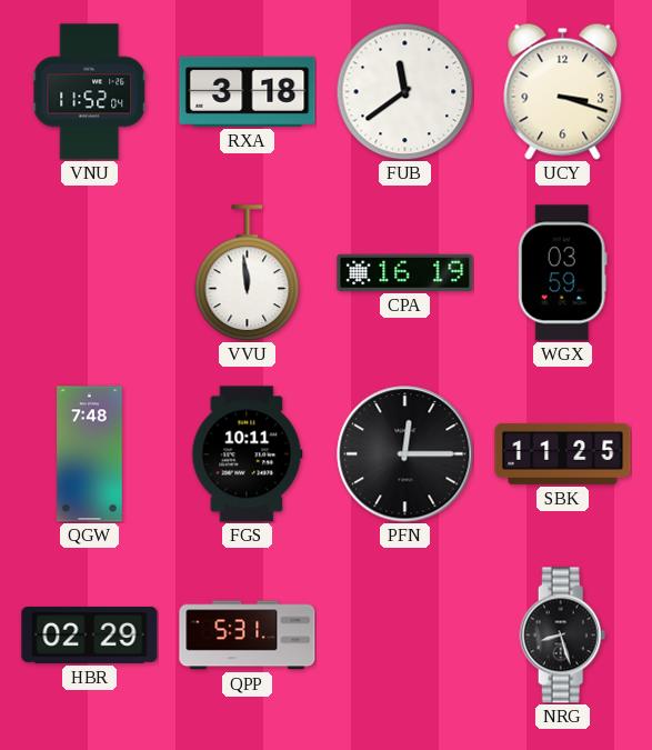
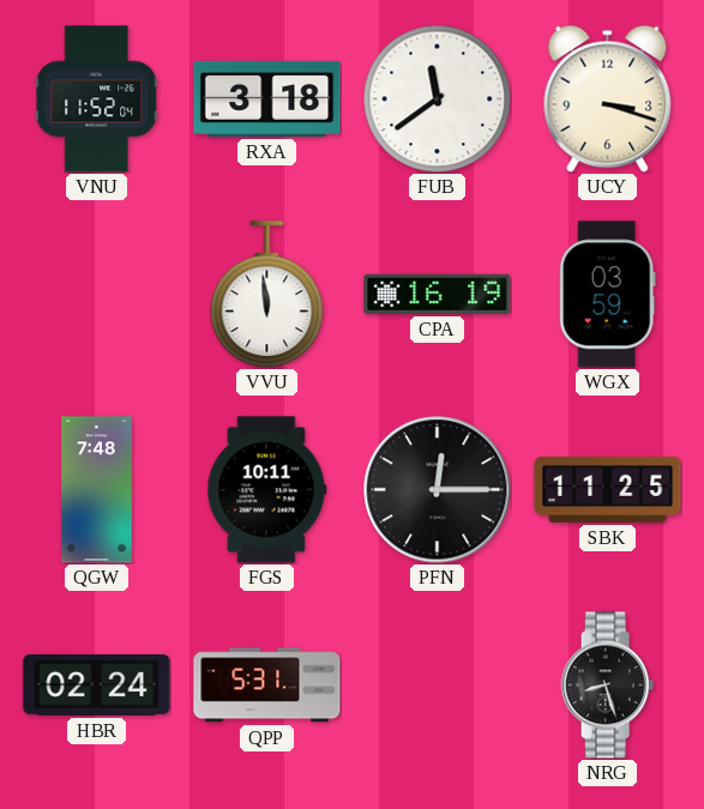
HBR: 02:29 -> 02:24 (97, 684)
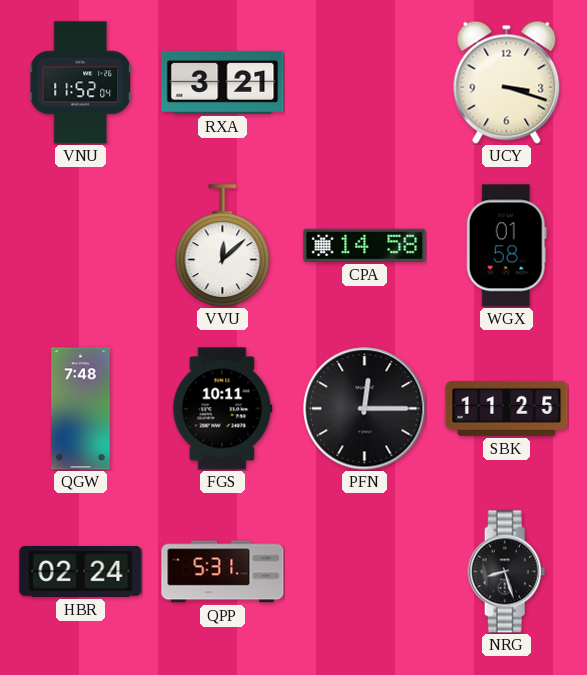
RXA: 3:18 -> 3:21 (223, 82)
FUB: 11:39 -> none (437, 98)
VVU: 11:59 -> 12:08 (223, 245)
CPA: 16:19 -> 14:58 (365, 245)
WGX: 03:59 -> 01:58 (506, 246)
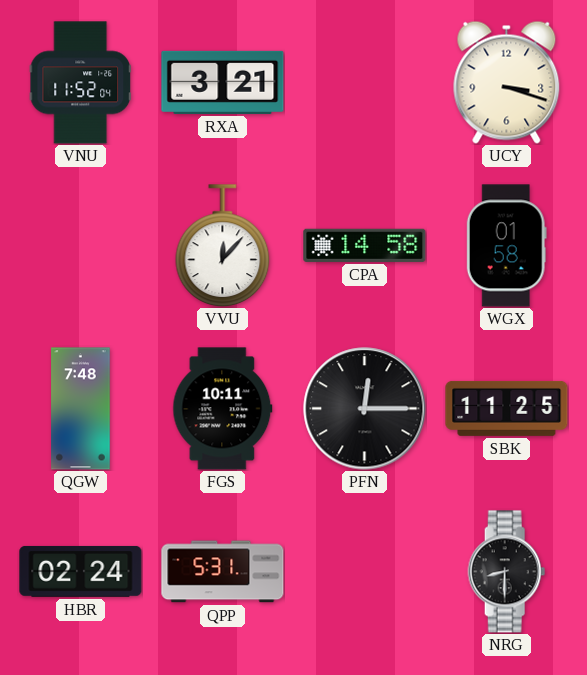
VVU: 12:08 -> 12:07 (223, 245)
NRG: 8:27 -> 8:30 (507, 572)
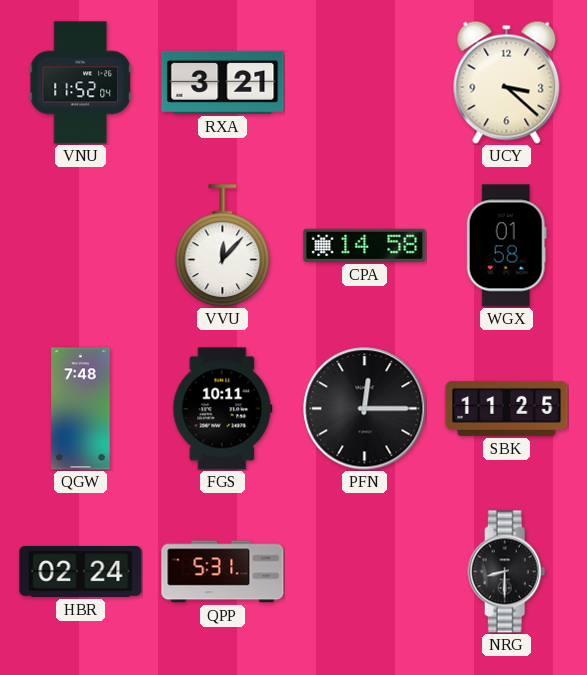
UCY: 3:18 -> 3:22 (507, 82)
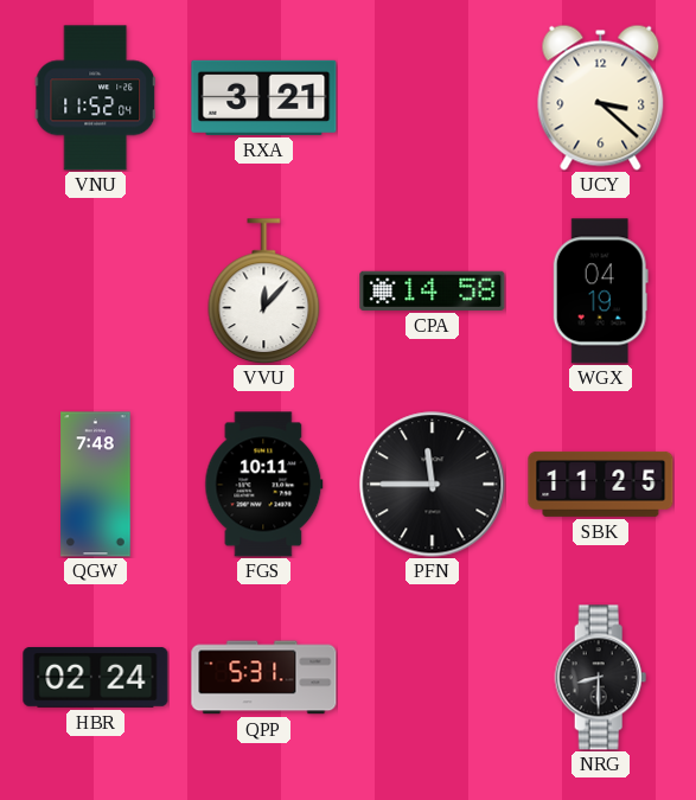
WGX: 01:58 -> 04:19 (600, 292)
PFN: 12:15 -> 11:45 (433, 485)
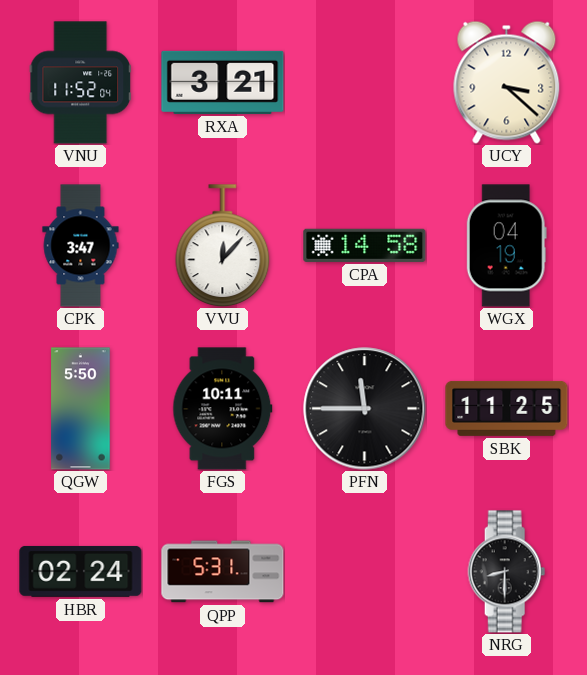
CPK: none -> 3:47 (81, 246)
QGW: 7:48 -> 5:50 (81, 409)
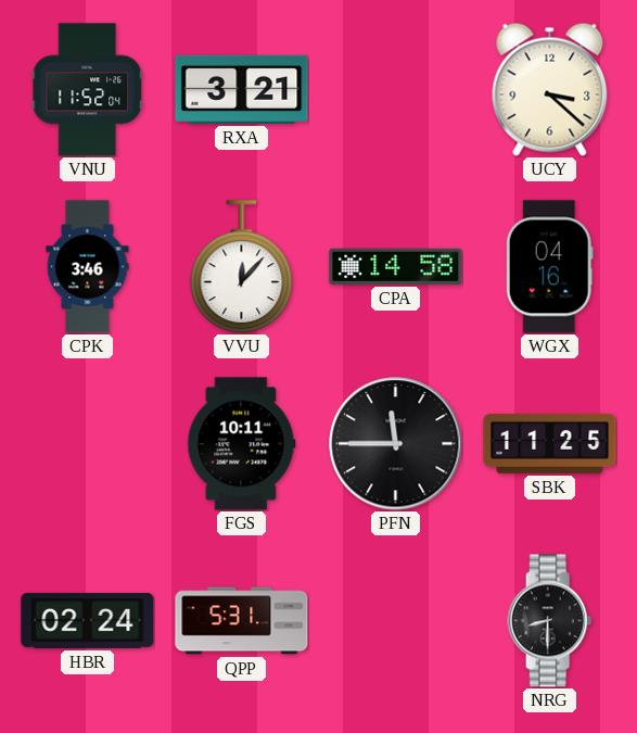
CPK: 3:47 -> 3:46 (88, 267)
WGX: 04:19 -> 04:16 (549, 267)
QGW: 5:50 -> none (81, 409)
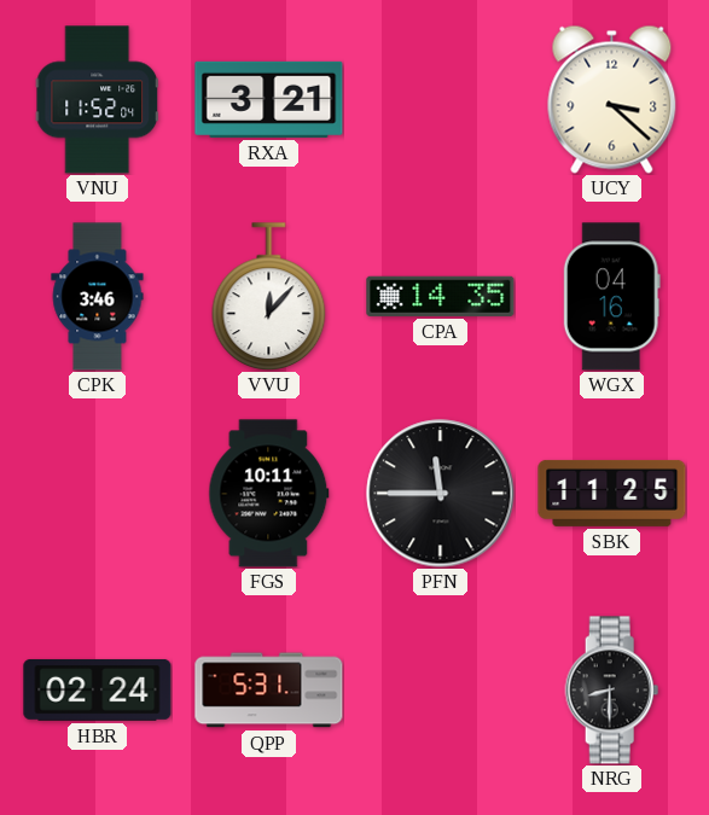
CPA: 14:58 -> 14:35 (441, 296)
